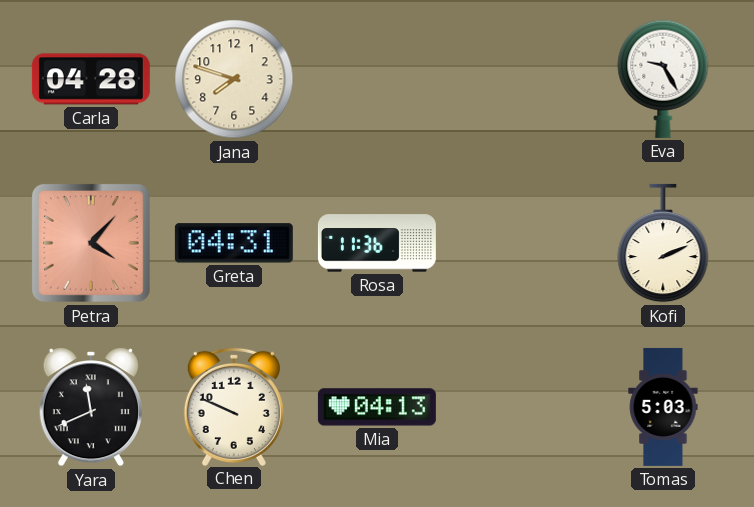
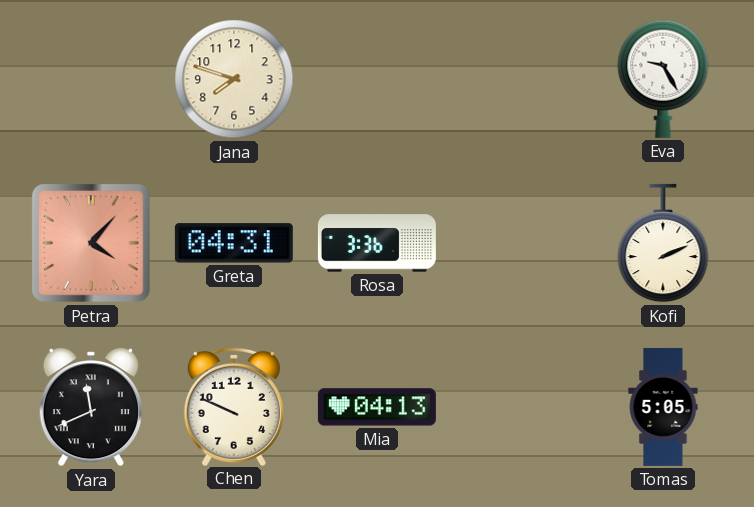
Carla: 04:28 -> none (91, 79)
Rosa: 11:36 -> 3:36 (377, 243)
Tomas: 5:03 -> 5:05 (663, 407)
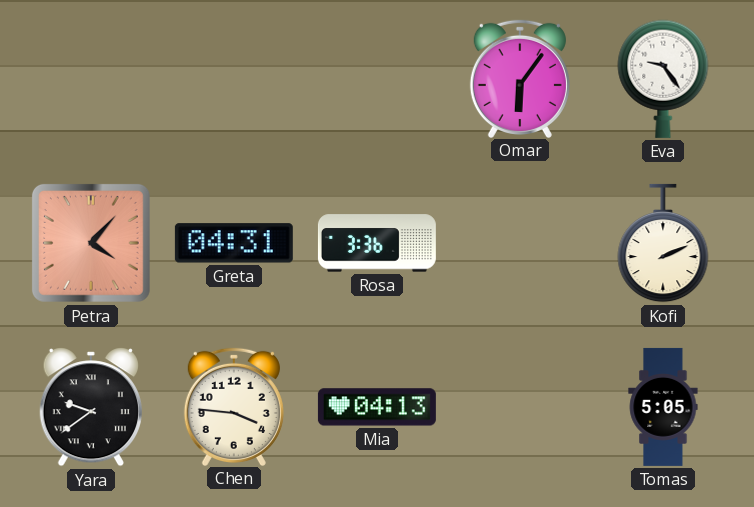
Jana: 7:48 -> none (234, 79)
Omar: none -> 6:06 (520, 78)
Eva: 9:25 -> 9:24 (663, 79)
Yara: 11:41 -> 9:39 (91, 407)
Chen: 9:49 -> 3:46 (234, 406)
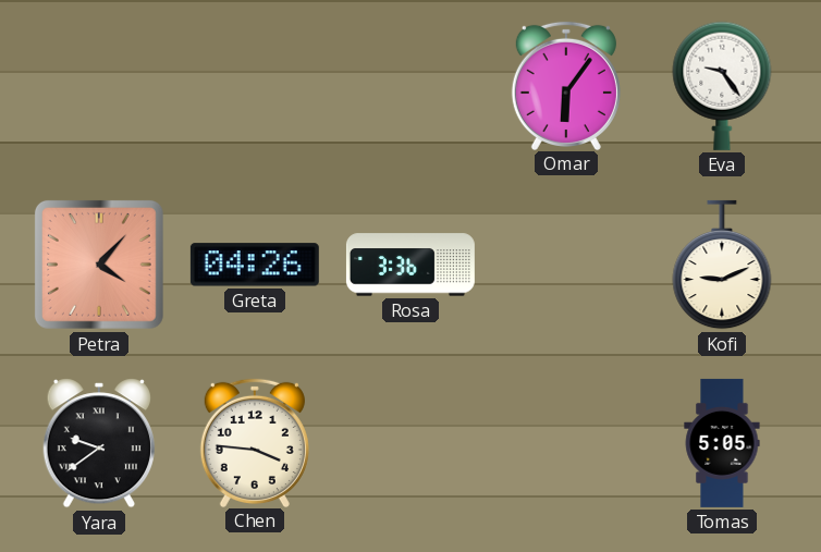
Greta: 04:31 -> 04:26 (255, 265)
Kofi: 2:11 -> 9:11 (722, 265)
Mia: 04:13 -> none (377, 407)
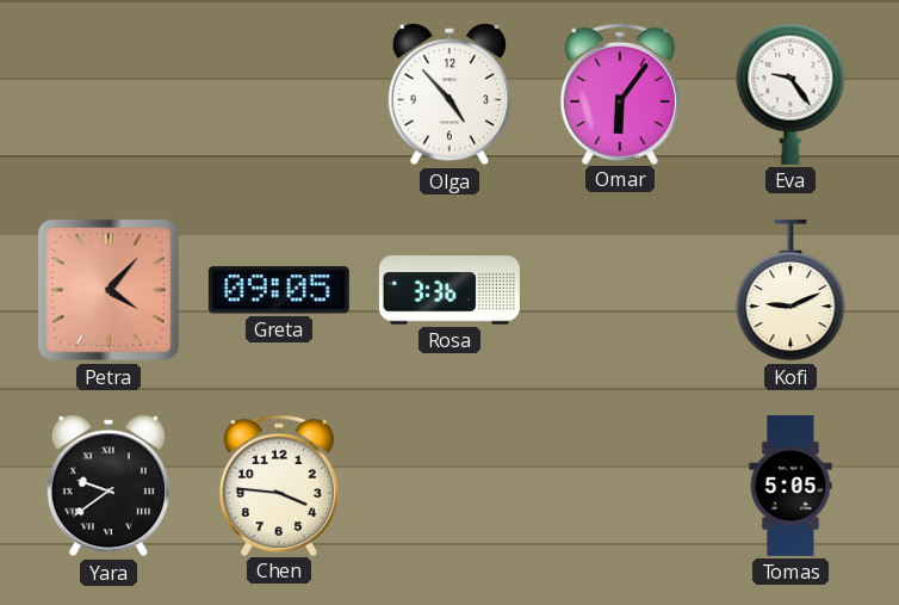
Olga: none -> 4:53 (449, 94)
Greta: 04:26 -> 09:05 (279, 290)
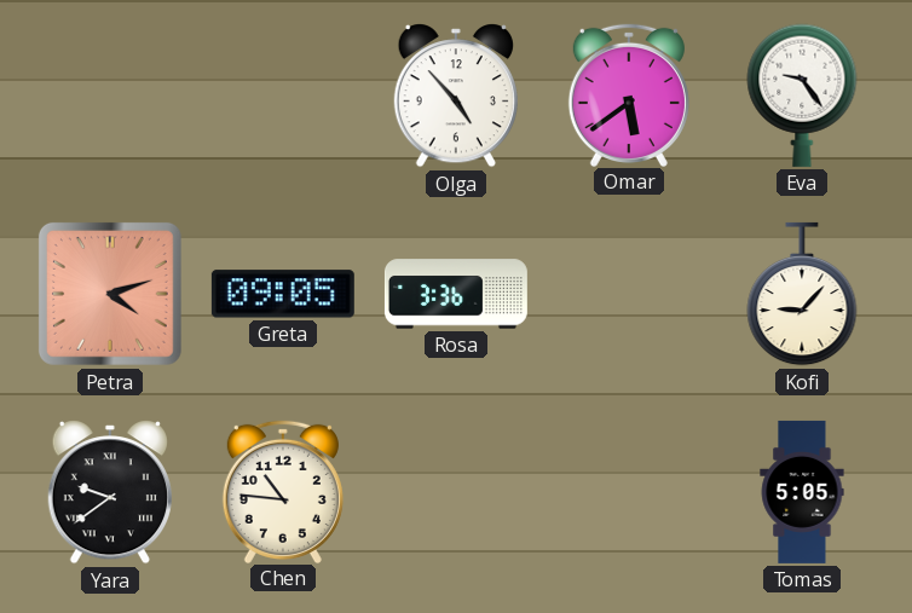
Omar: 6:06 -> 5:39 (629, 94)
Petra: 4:07 -> 4:12 (110, 294)
Kofi: 9:11 -> 9:07 (802, 294)
Chen: 3:46 -> 10:46 (283, 491)
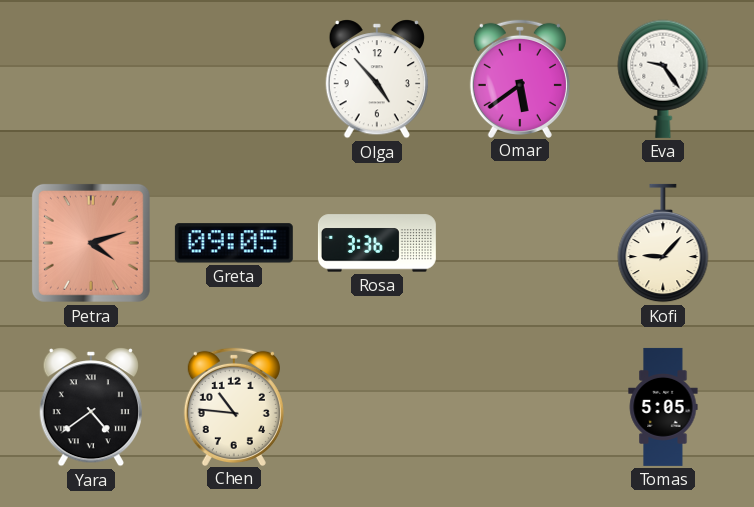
Yara: 9:39 -> 4:39 (91, 407)
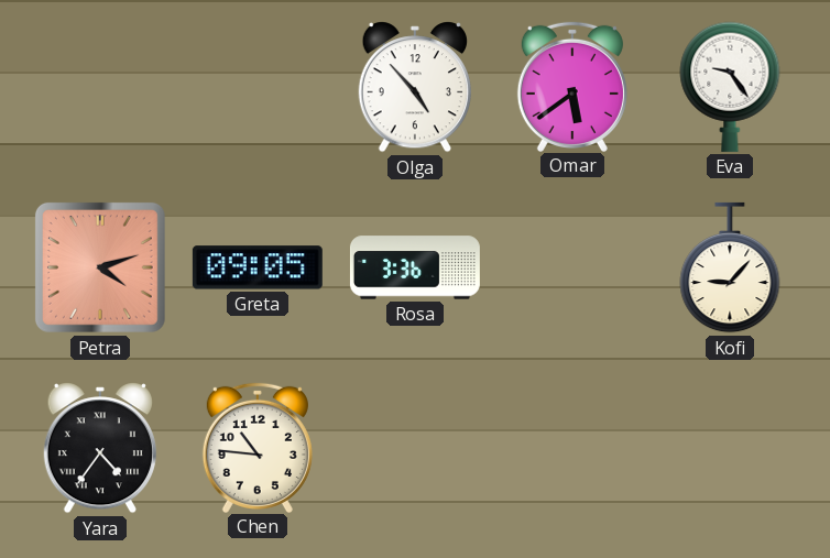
Yara: 4:39 -> 4:36 (100, 448)
Tomas: 5:05 -> none (663, 407)
